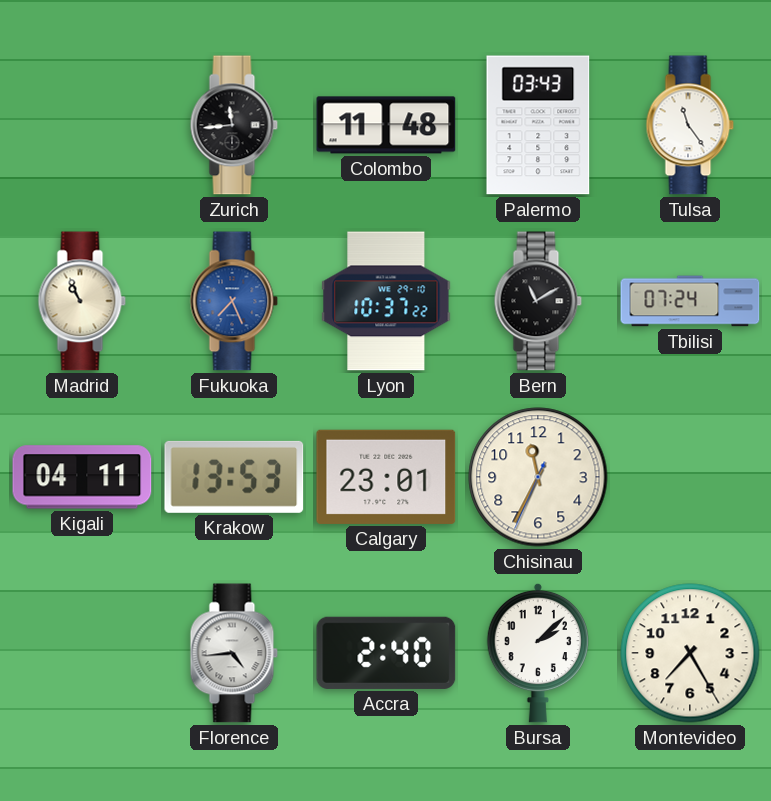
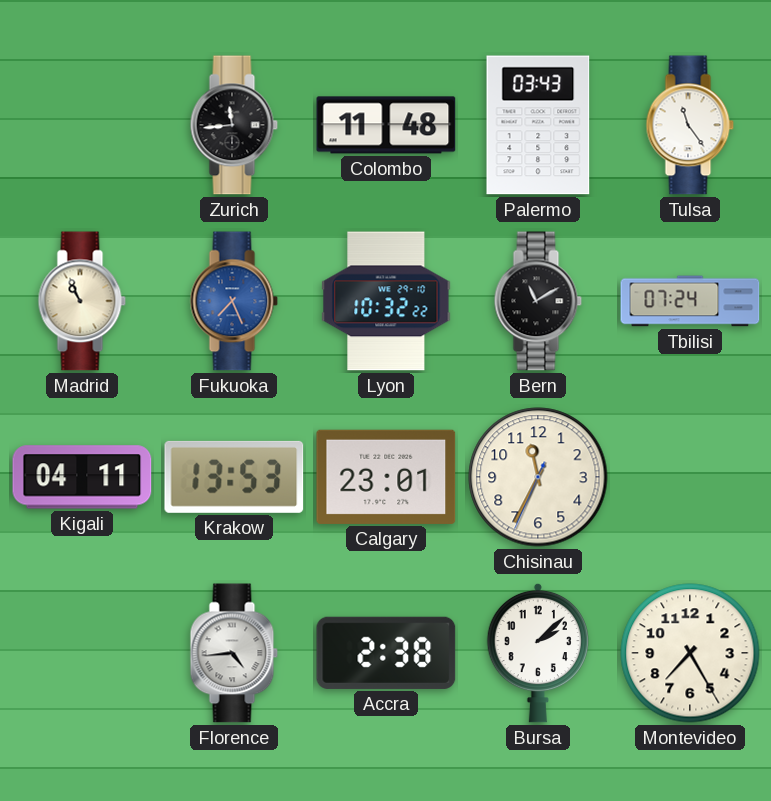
Lyon: 10:37 -> 10:32 (386, 301)
Accra: 2:40 -> 2:38 (386, 653)
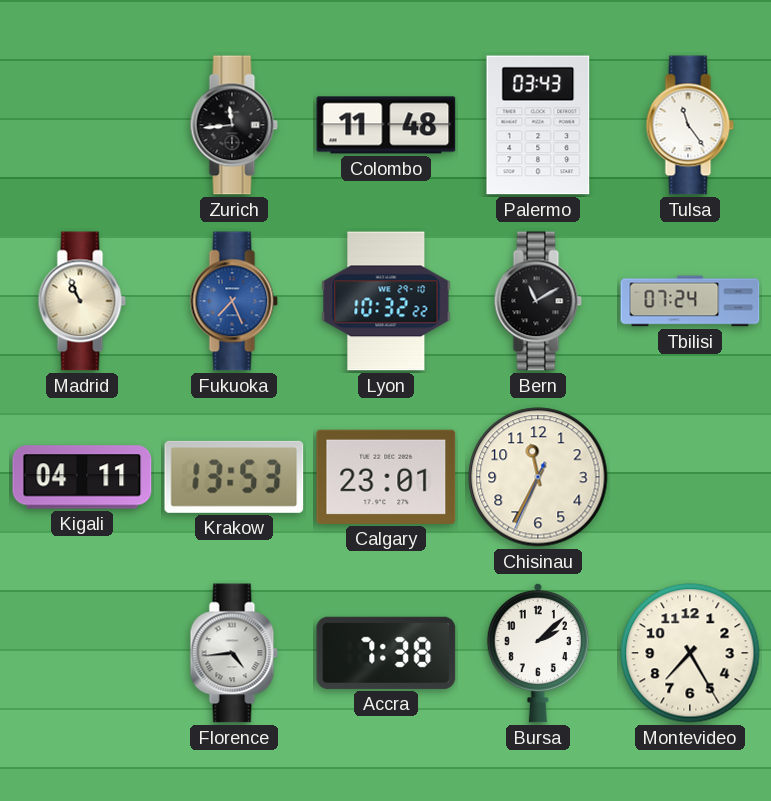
Accra: 2:38 -> 7:38 (386, 653)
